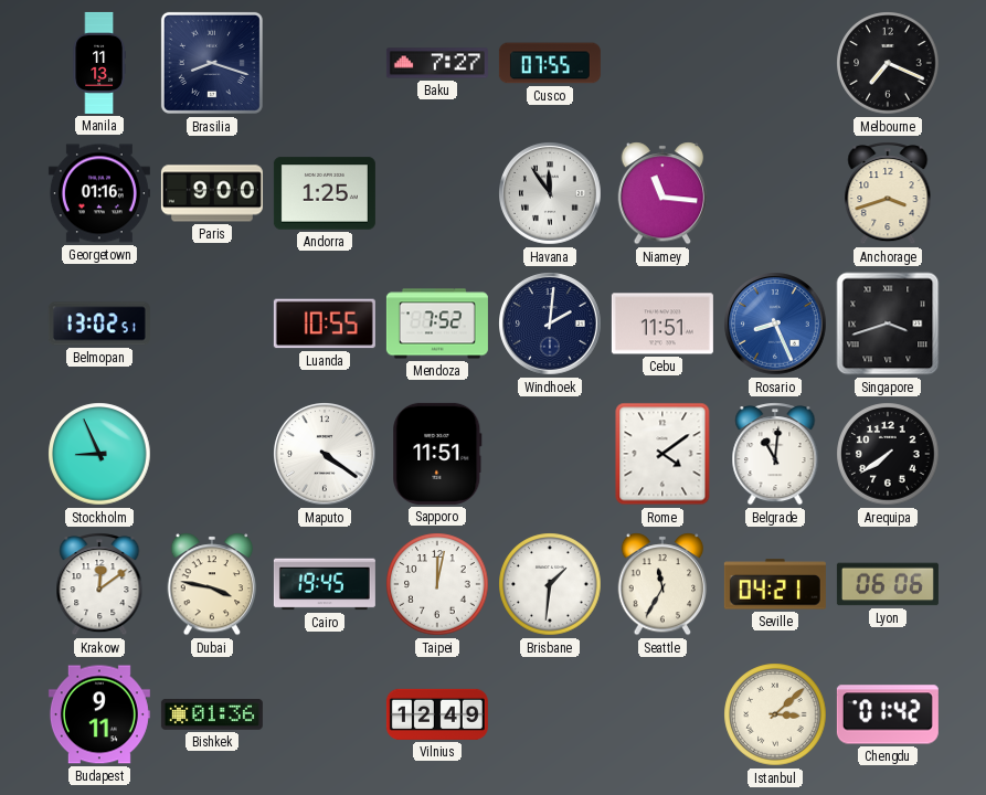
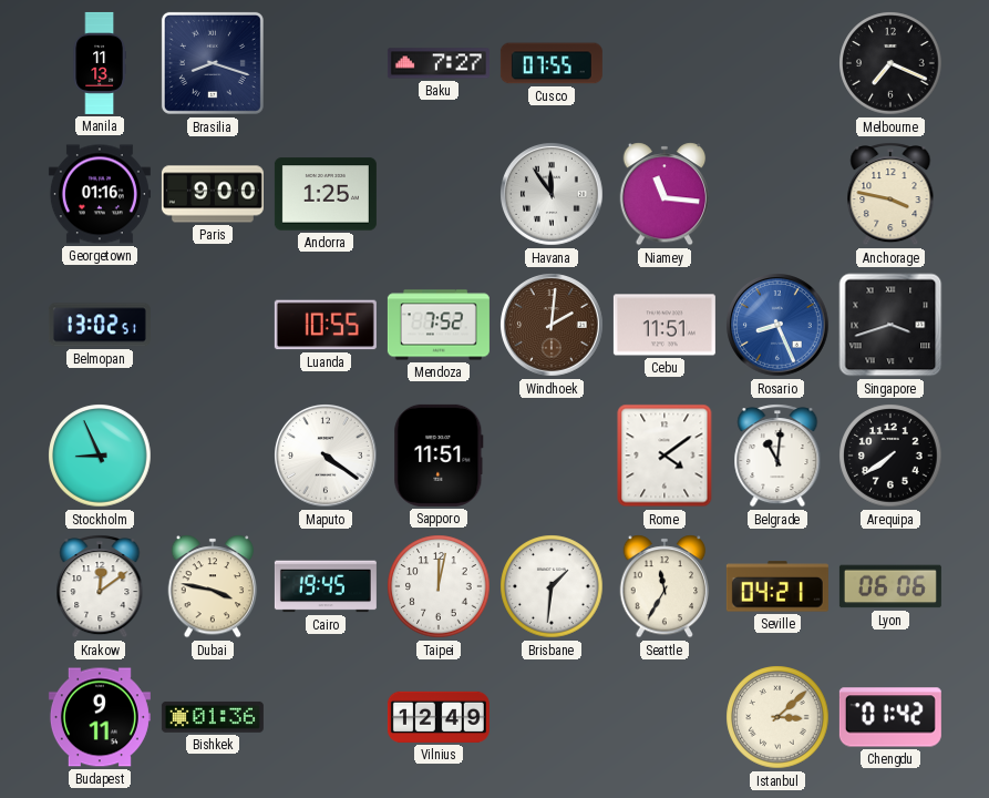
Anchorage: 3:42 -> 3:47 (890, 194)
Windhoek dial: navy -> brown (553, 326)
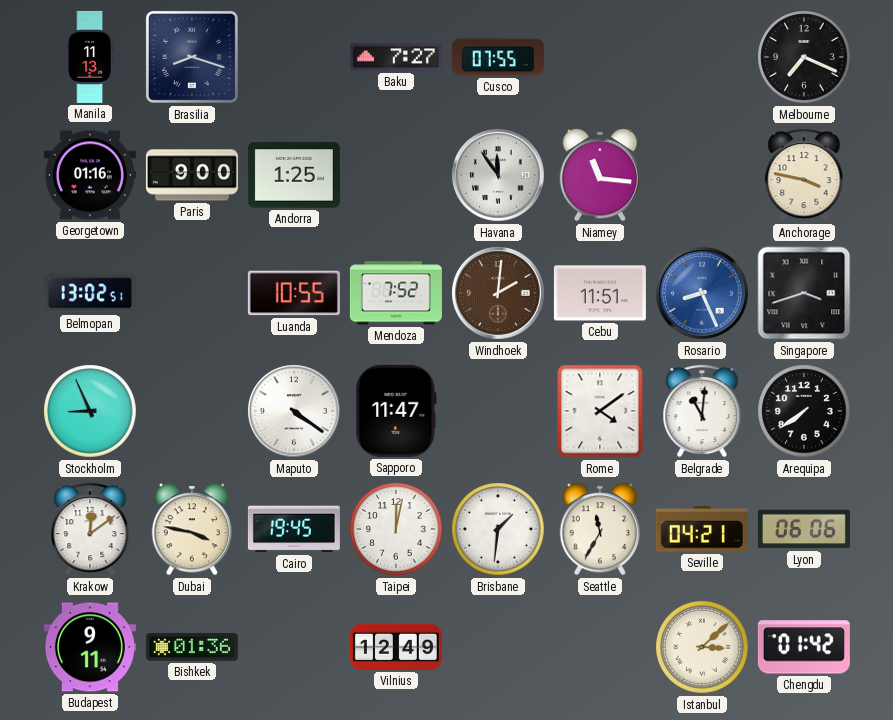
Sapporo: 11:51 -> 11:47 (396, 411)
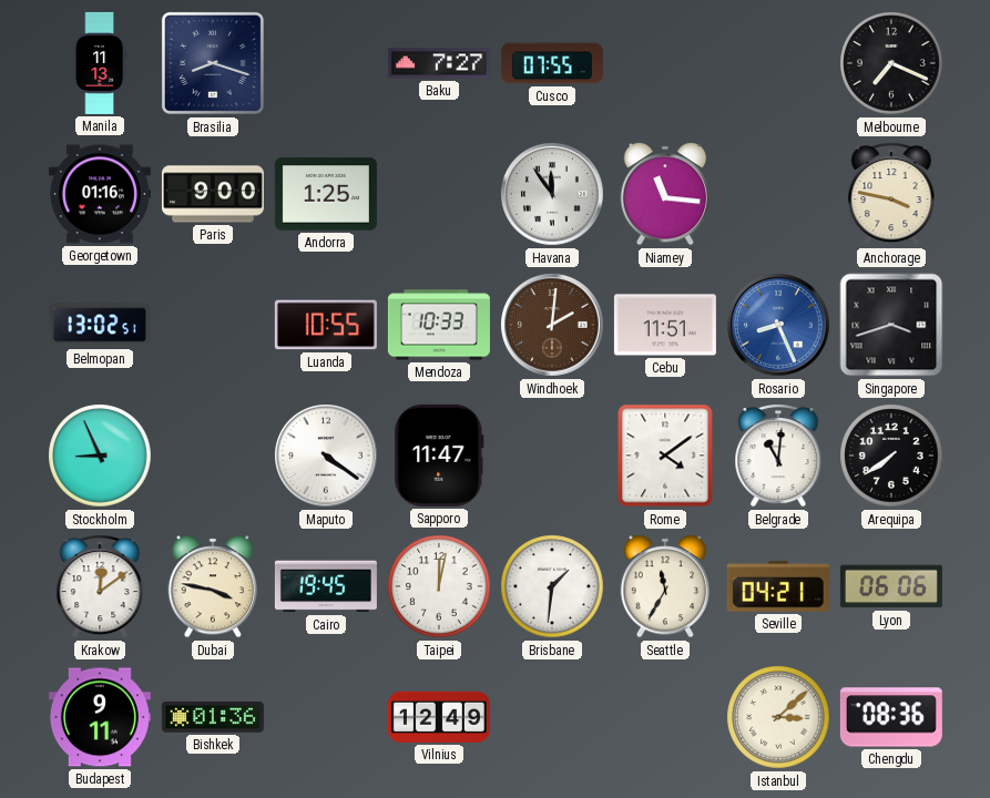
Mendoza: 7:52 -> 10:33 (439, 325)
Chengdu: 01:42 -> 08:36 (891, 717)
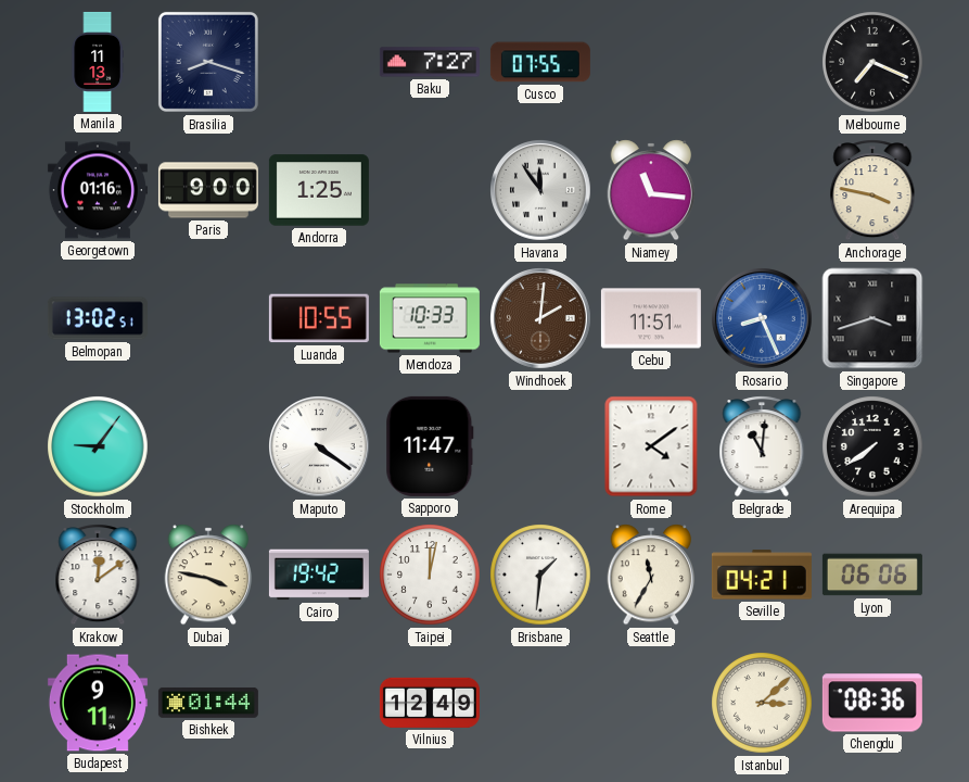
Stockholm: 8:56 -> 9:06 (98, 446)
Cairo: 19:45 -> 19:42 (319, 575)
Bishkek: 01:36 -> 01:44 (208, 703)
